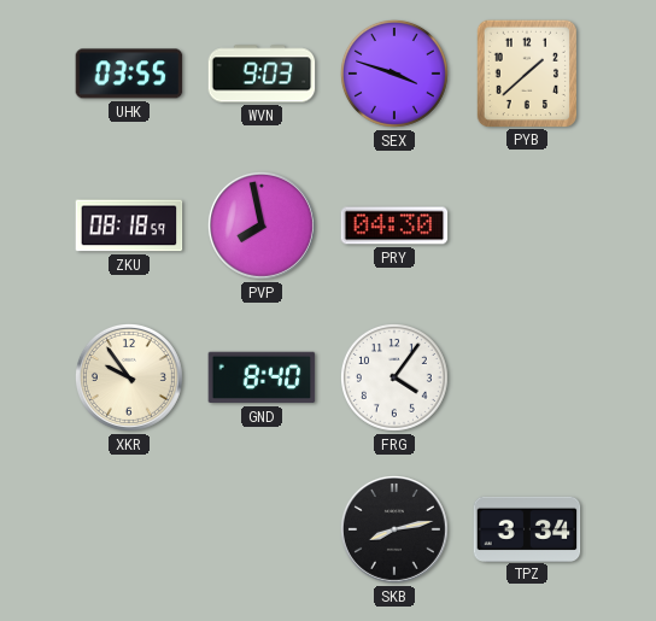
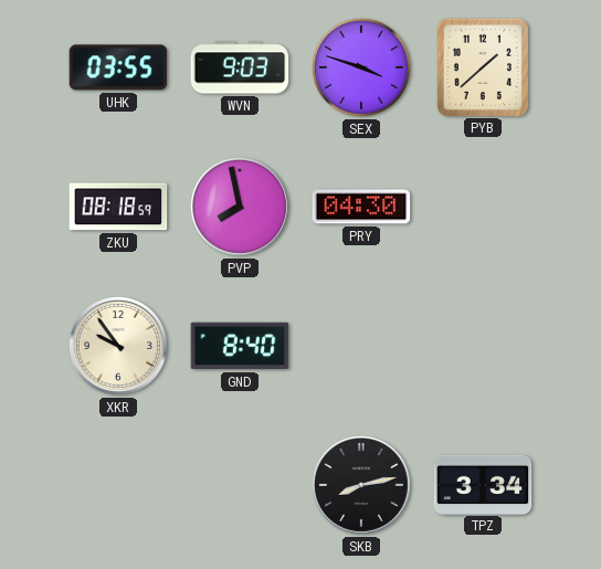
FRG: 4:06 -> none (394, 377)
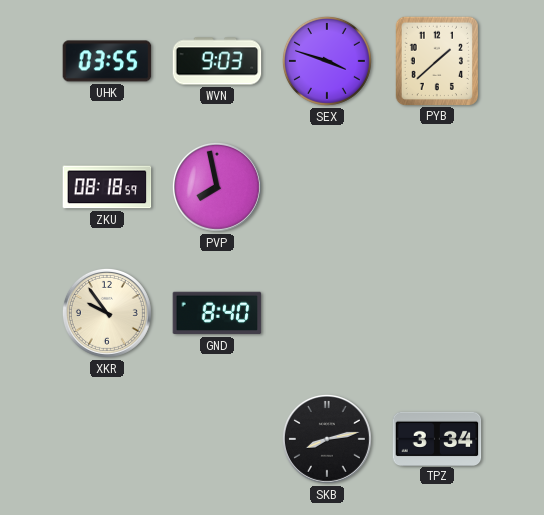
PRY: 04:30 -> none (361, 207)
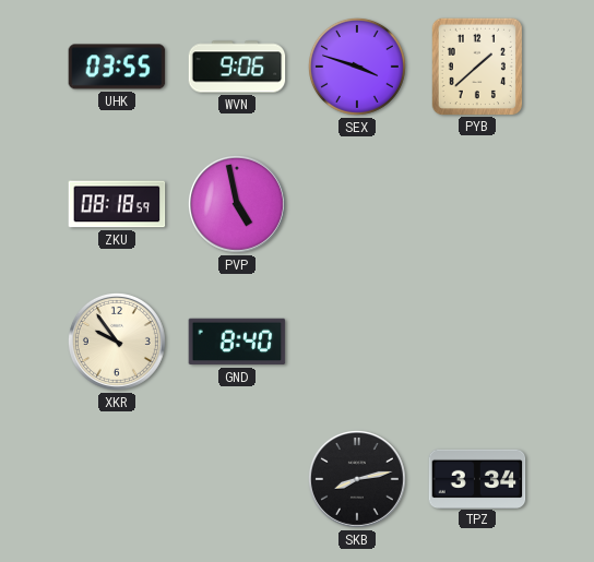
WVN: 9:03 -> 9:06 (237, 67)
PVP: 7:58 -> 4:58 (237, 204)
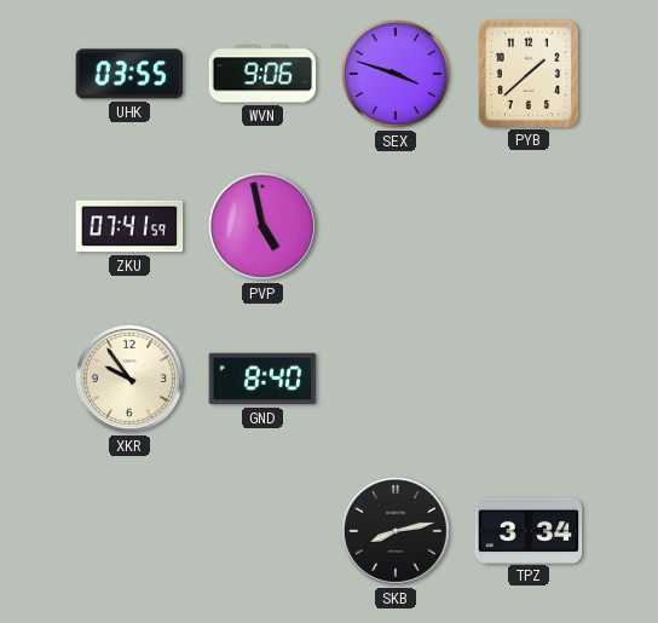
ZKU: 08:18 -> 07:41 (129, 226)
